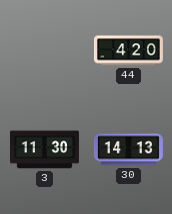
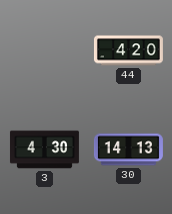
3: 11:30 -> 4:30 (44, 150)
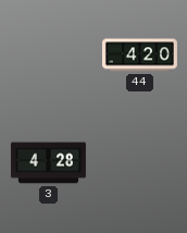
3: 4:30 -> 4:28 (48, 163)
30: 14:13 -> none (128, 150)
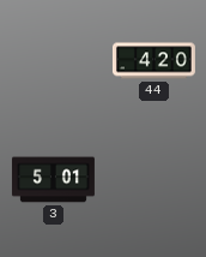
3: 4:28 -> 5:01 (53, 180)
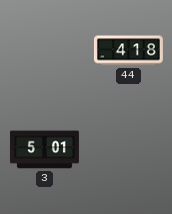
44: 4:20 -> 4:18 (128, 51)
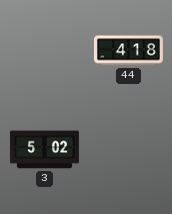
3: 5:01 -> 5:02 (44, 150)
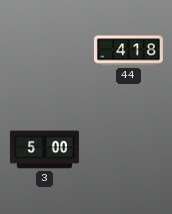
3: 5:02 -> 5:00 (44, 150)
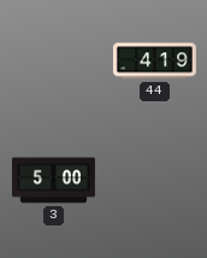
44: 4:18 -> 4:19 (154, 61)
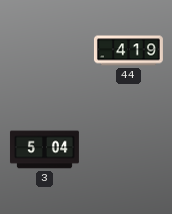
3: 5:00 -> 5:04 (44, 150)
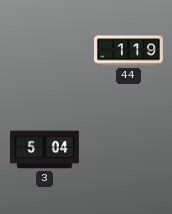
44: 4:19 -> 1:19 (128, 51)
